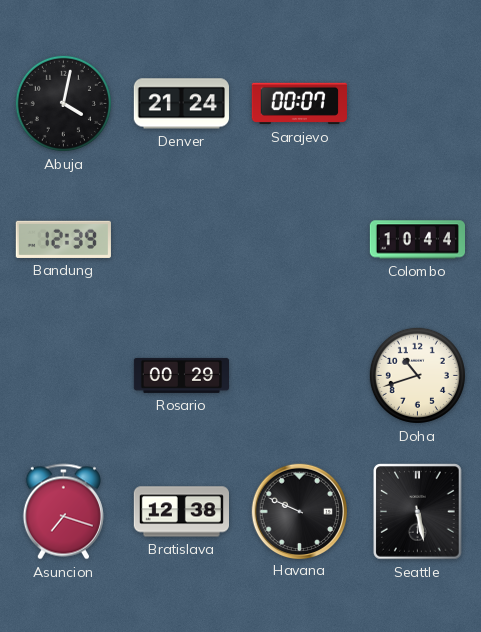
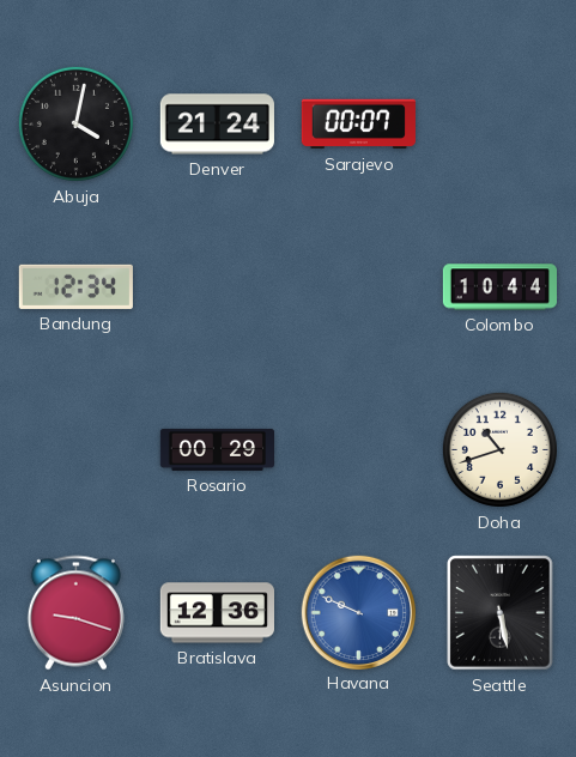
Bandung: 12:39 -> 12:34 (75, 286)
Asuncion: 7:18 -> 9:18 (75, 613)
Bratislava: 12:38 -> 12:36 (217, 613)
Havana dial: black -> blue (358, 612)
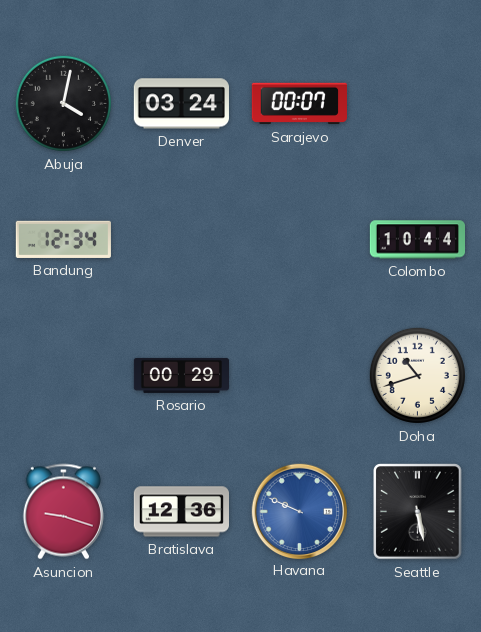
Denver: 21:24 -> 03:24 (181, 104)
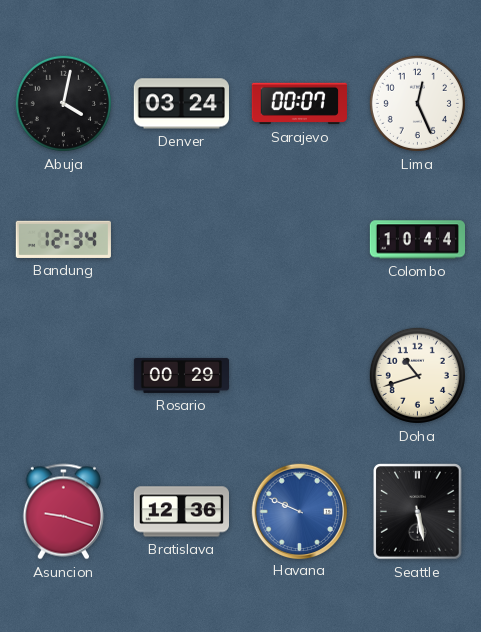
Lima: none -> 12:26 (417, 103)
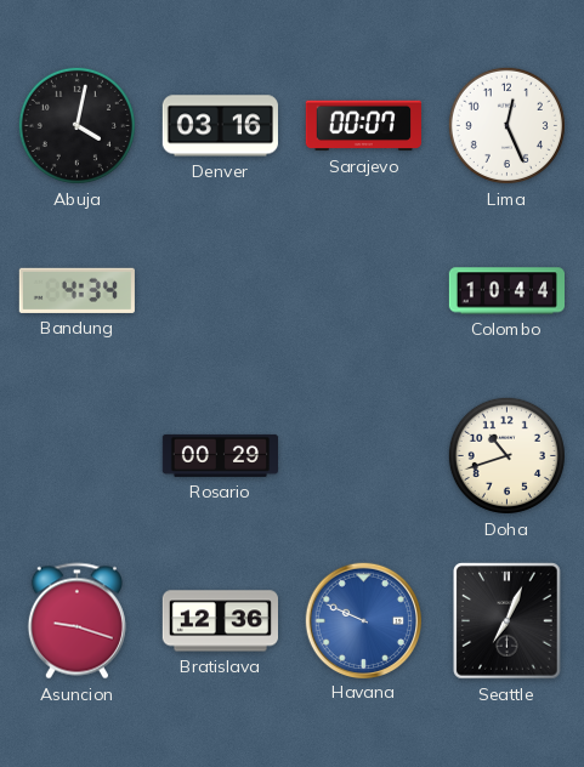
Denver: 03:24 -> 03:16 (220, 126)
Bandung: 12:34 -> 4:34 (76, 290)
Seattle: 5:28 -> 7:04 (508, 621)
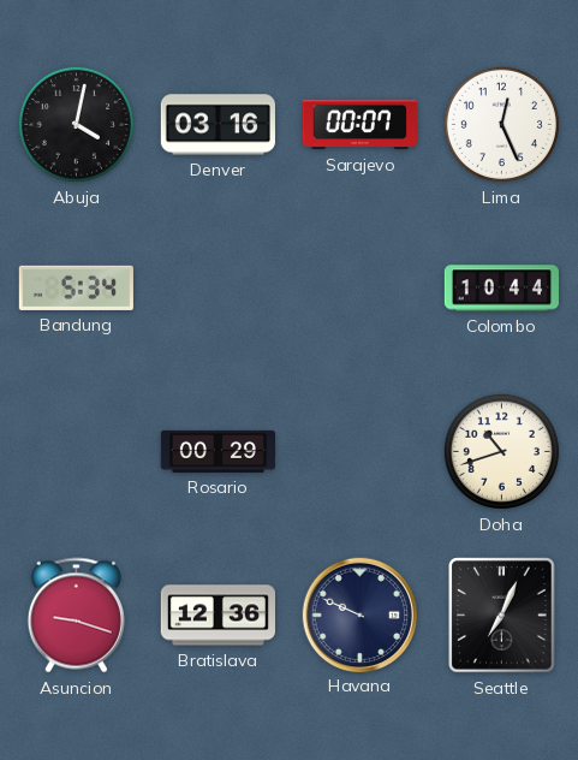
Bandung: 4:34 -> 5:34 (76, 287)
Havana dial: blue -> navy (359, 614)
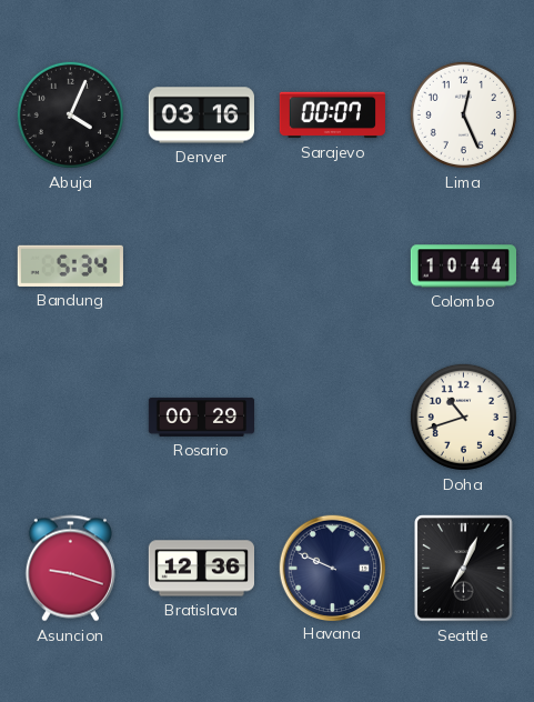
Abuja: 4:02 -> 4:04 (70, 114)
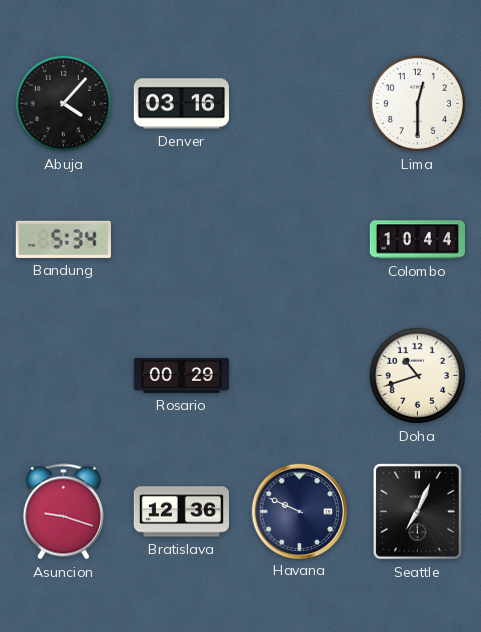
Abuja: 4:04 -> 4:07 (63, 103)
Sarajevo: 00:07 -> none (332, 116)
Lima: 12:26 -> 12:30 (417, 103)
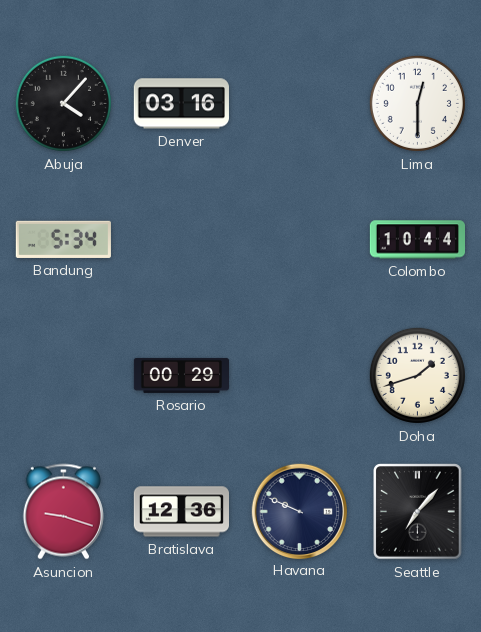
Doha: 10:42 -> 1:42 (417, 375)
Seattle: 7:04 -> 7:07 (418, 512)
